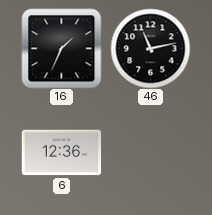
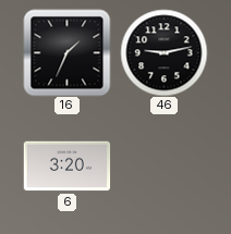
46: 11:13 -> 9:13 (163, 52)
6: 12:36 -> 3:20 (66, 167)
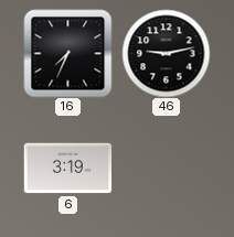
16: 1:34 -> 7:34 (67, 53)
6: 3:20 -> 3:19 (67, 169)
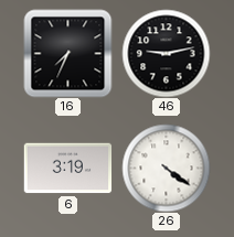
26: none -> 4:21 (166, 168)
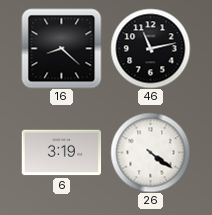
16: 7:34 -> 8:22 (61, 48)
46: 9:13 -> 11:13 (150, 48)
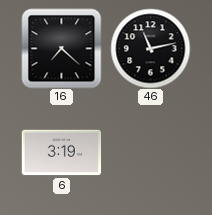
16: 8:22 -> 7:22 (61, 48)
26: 4:21 -> none (150, 152)
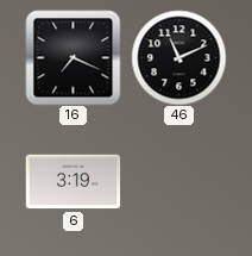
16: 7:22 -> 7:19 (73, 57)
46: 11:13 -> 11:11 (178, 57)
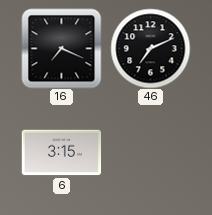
46: 11:11 -> 7:11 (150, 48)
6: 3:19 -> 3:15 (61, 153)
